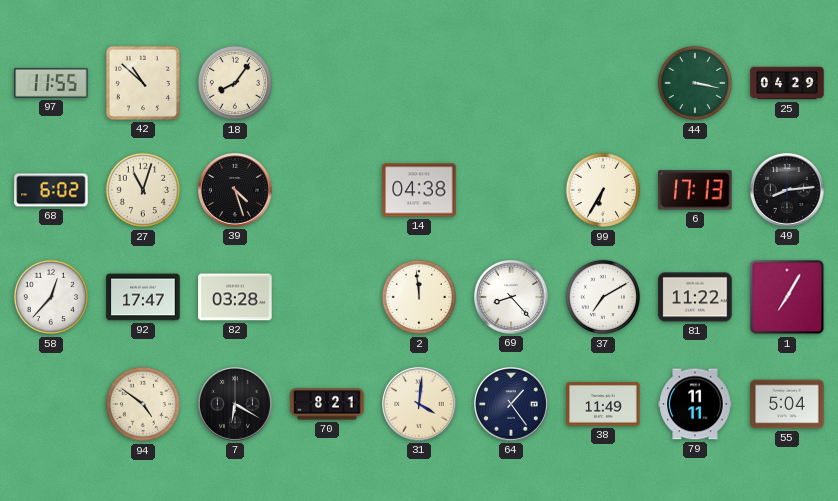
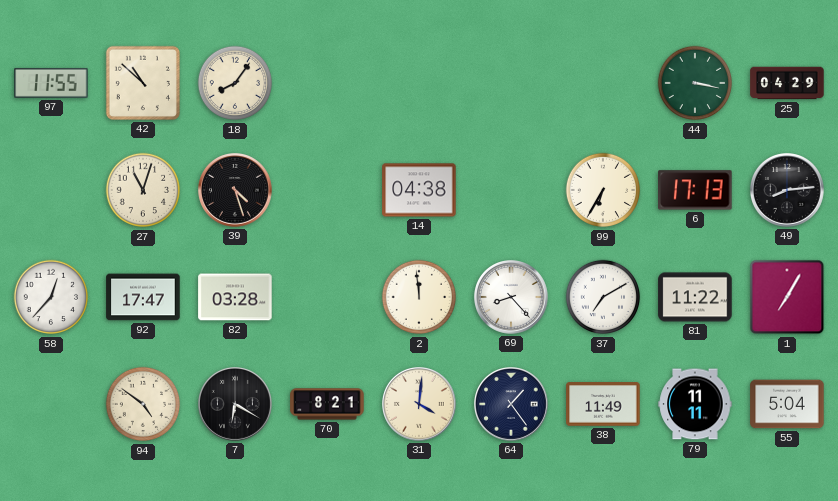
68: 6:02 -> none (51, 190)
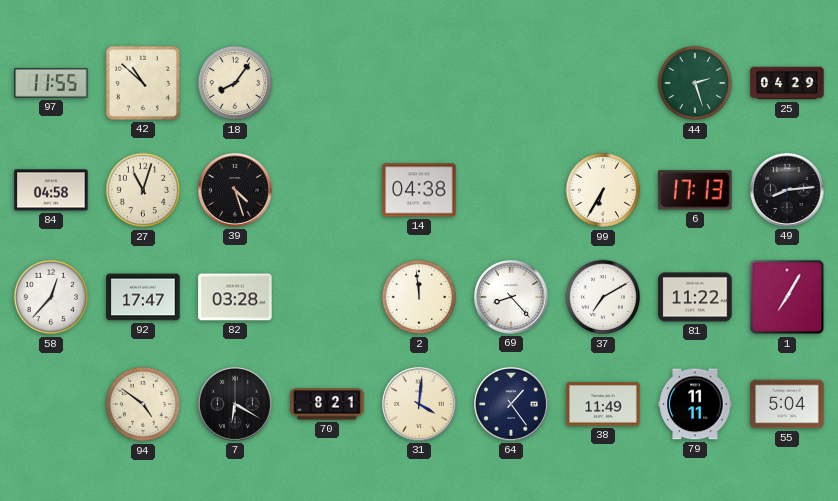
44: 3:17 -> 2:27 (695, 83)
84: none -> 04:58 (51, 190)
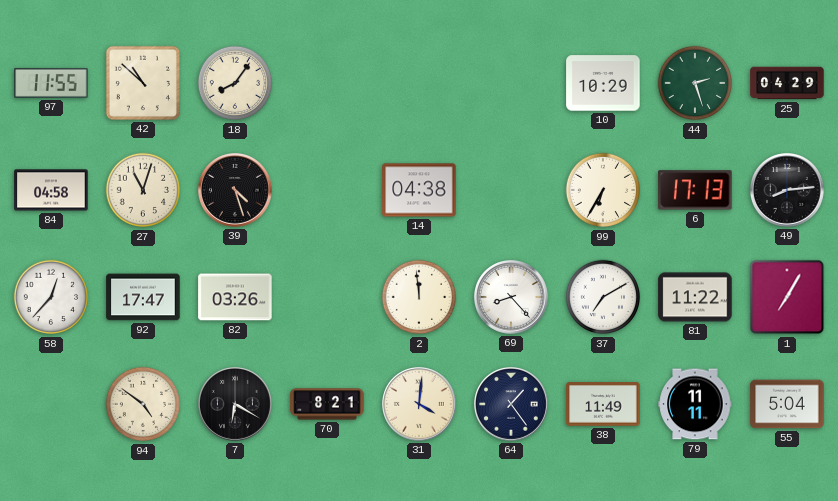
10: none -> 10:29 (603, 83)
82: 03:28 -> 03:26 (235, 297)
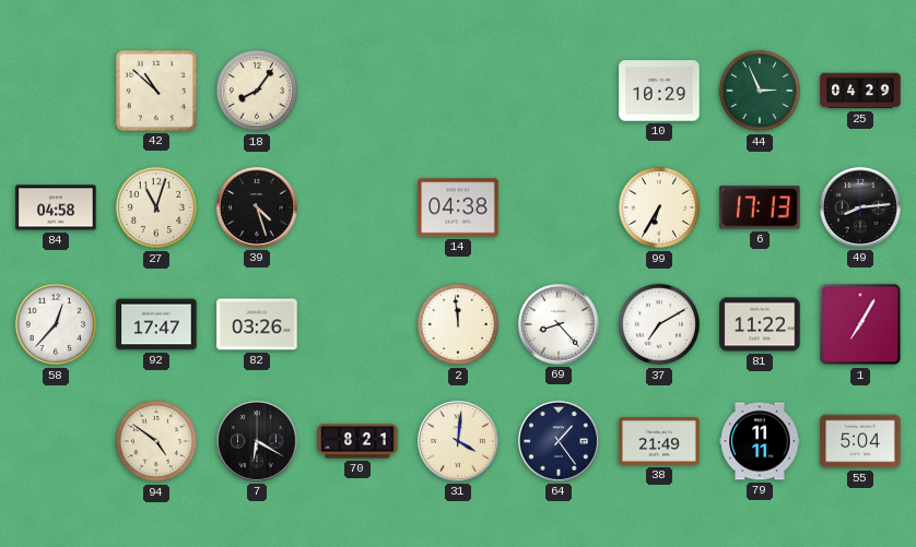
97: 11:55 -> none (51, 83)
44: 2:27 -> 2:56 (760, 91)
38: 11:49 -> 21:49 (659, 441)
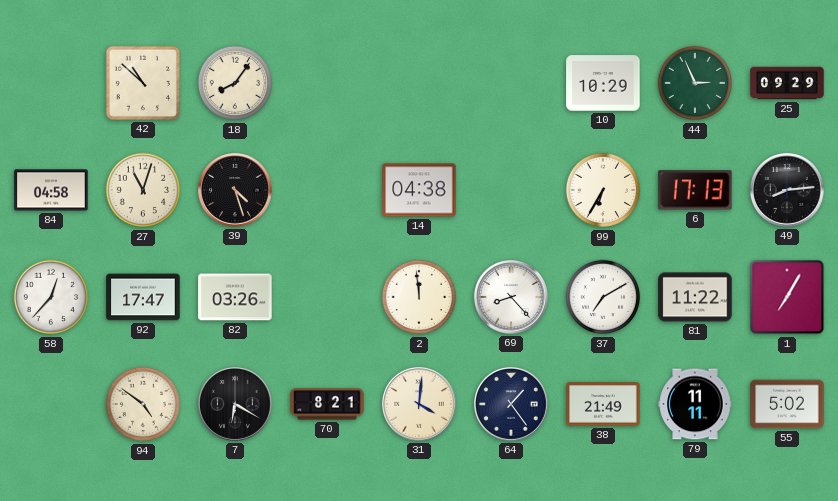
25: 04:29 -> 09:29 (787, 83)
55: 5:04 -> 5:02 (787, 404)
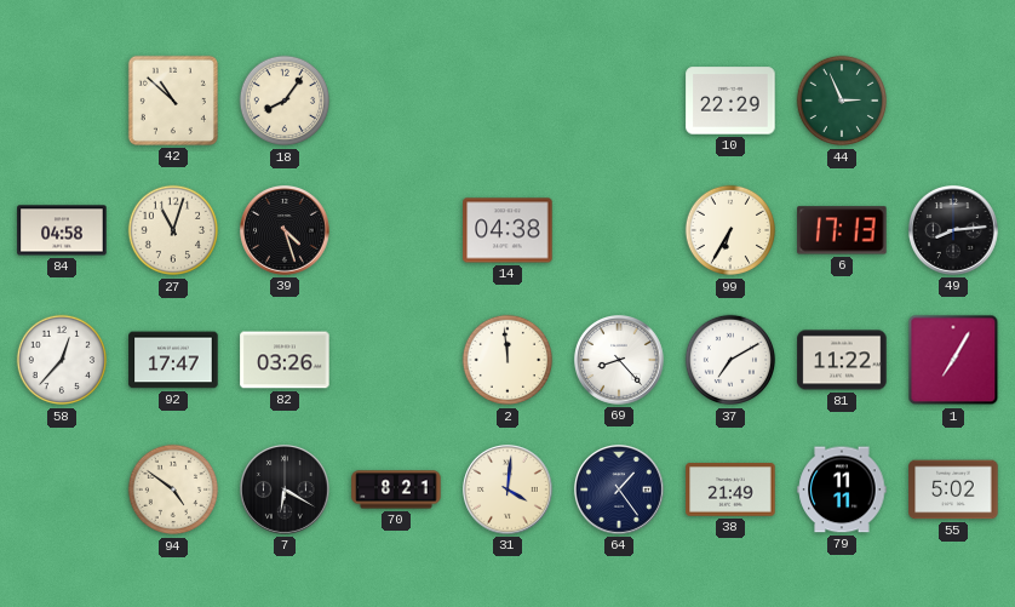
10: 10:29 -> 22:29 (730, 101)
25: 09:29 -> none (787, 83)
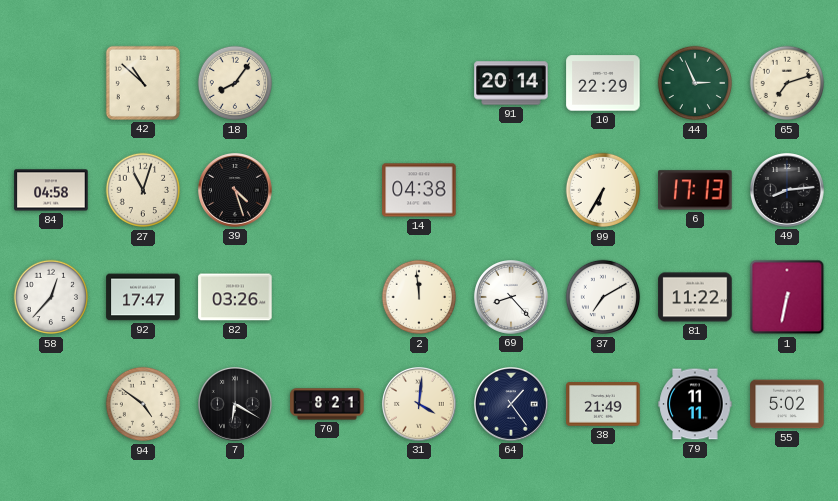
91: none -> 20:14 (511, 83)
65: none -> 7:12 (787, 83)
1: 7:05 -> 6:32 (787, 297)
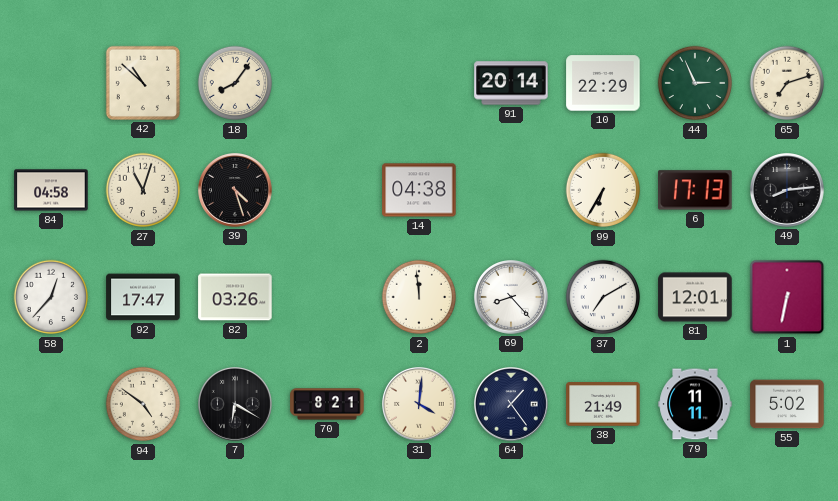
81: 11:22 -> 12:01 (695, 297)
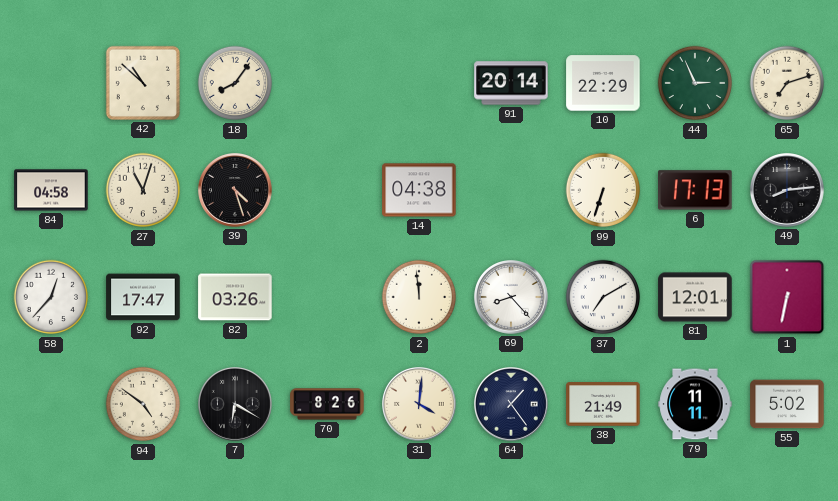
99: 6:35 -> 6:33 (603, 190)
70: 8:21 -> 8:26 (327, 404)
